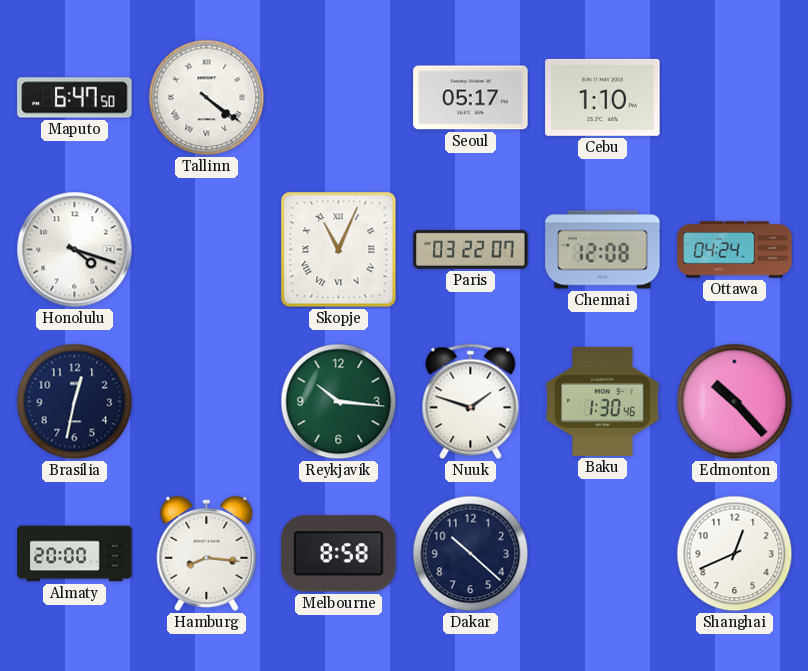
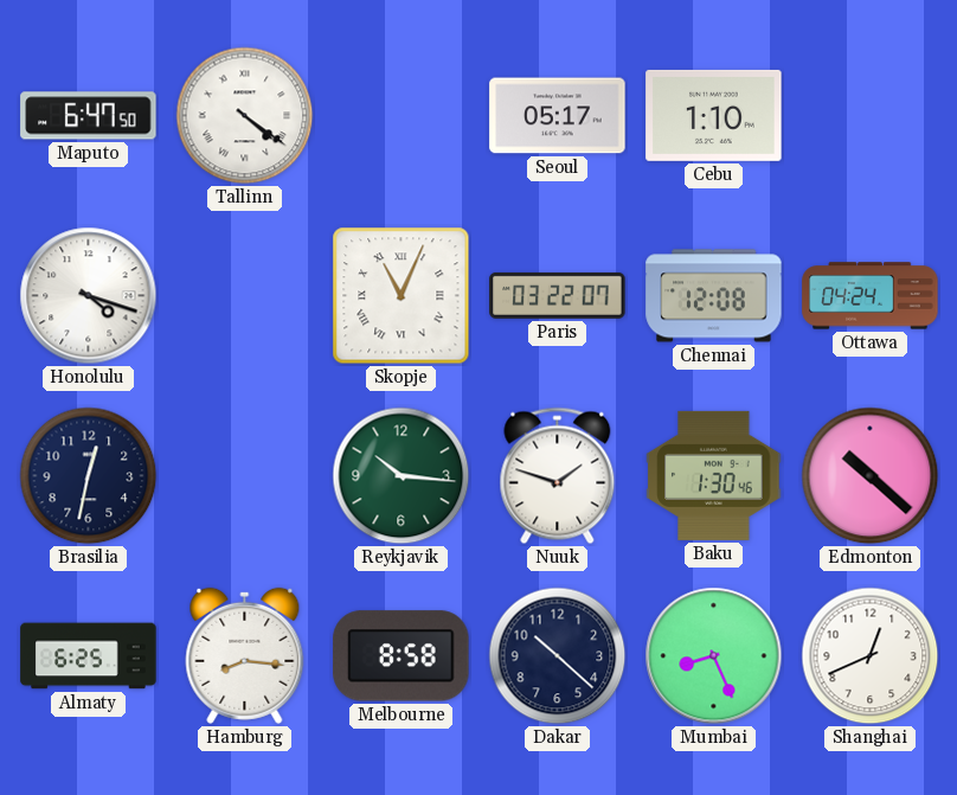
Edmonton: 10:23 -> 10:22 (871, 476)
Almaty: 20:00 -> 6:25 (89, 656)
Mumbai: none -> 8:26 (714, 656)
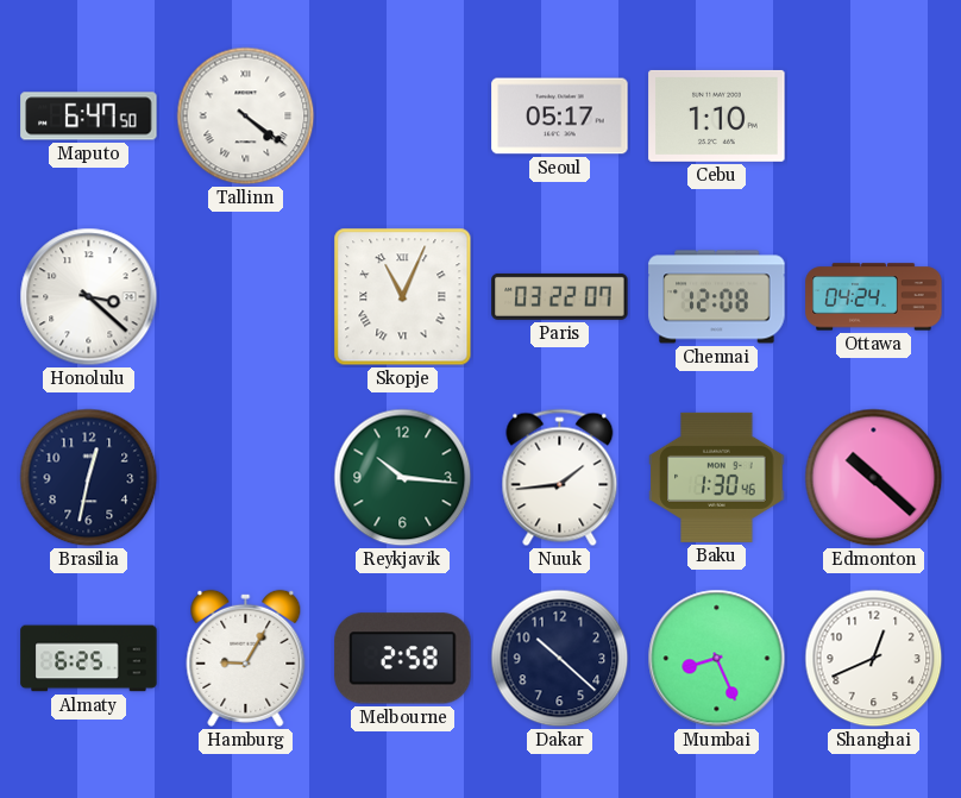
Honolulu: 4:18 -> 3:22 (89, 297)
Nuuk: 1:48 -> 1:44 (560, 478)
Hamburg: 8:16 -> 9:05 (246, 658)
Melbourne: 8:58 -> 2:58 (403, 659)
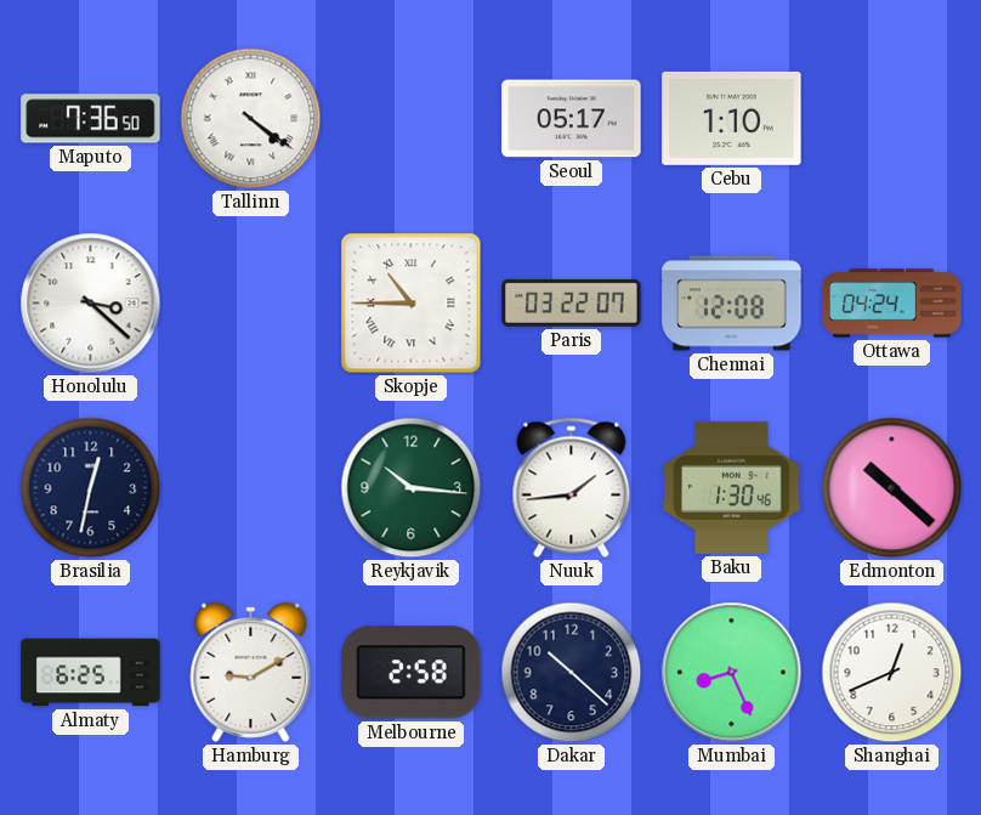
Maputo: 6:47 -> 7:36 (91, 119)
Skopje: 11:04 -> 10:45 (412, 304)
Hamburg: 9:05 -> 9:10 (251, 672)
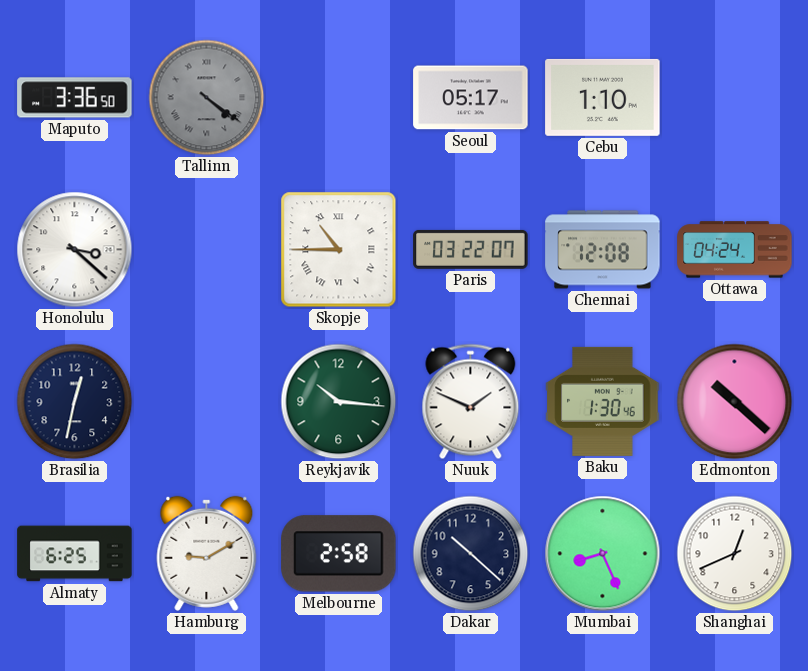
Maputo: 7:36 -> 3:36 (75, 98)
Tallinn dial: white -> grey (207, 98)
Nuuk: 1:44 -> 1:49 (471, 402)
